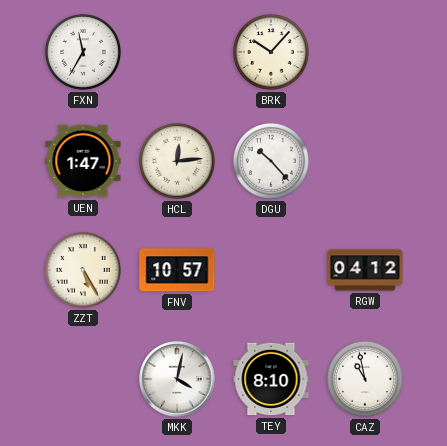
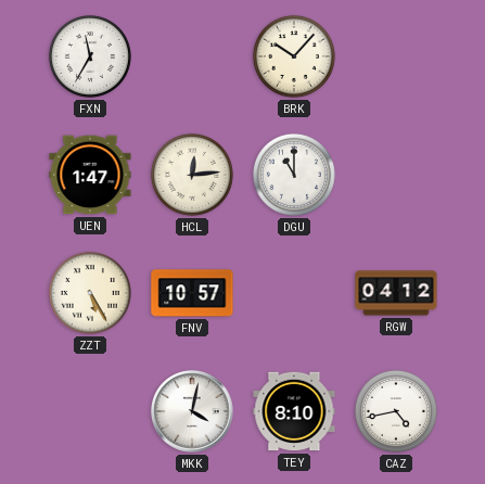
DGU: 10:23 -> 11:00 (294, 175)
CAZ: 10:58 -> 4:43 (396, 411)
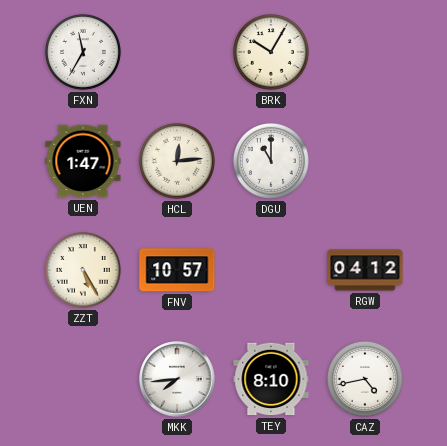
BRK: 10:07 -> 10:05 (271, 52)
MKK: 4:02 -> 7:44 (177, 379)
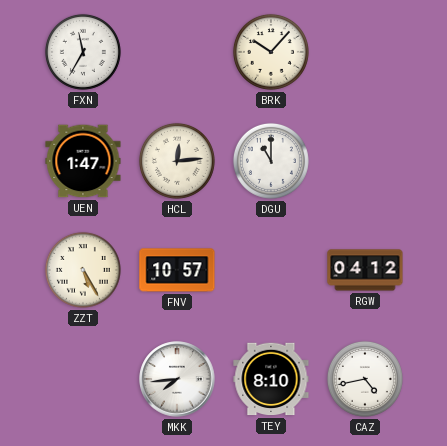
BRK: 10:05 -> 10:07 (271, 52)
